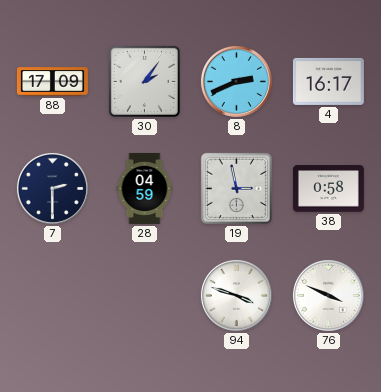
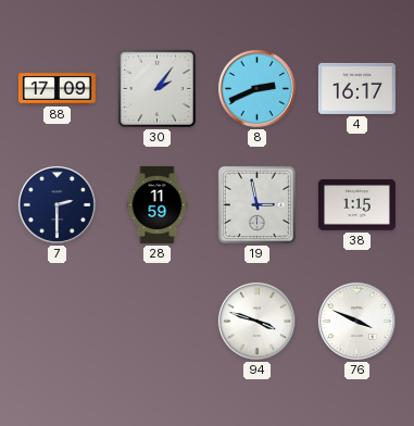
28: 04:59 -> 11:59 (158, 204)
38: 0:58 -> 1:15 (356, 205)
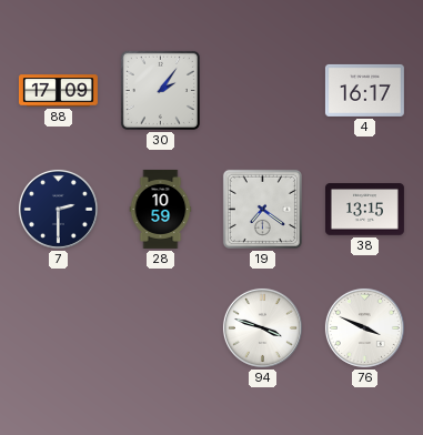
8: 2:41 -> none (256, 88)
28: 11:59 -> 10:59 (161, 209)
19: 2:58 -> 7:21 (262, 209)
38: 1:15 -> 13:15 (364, 210)
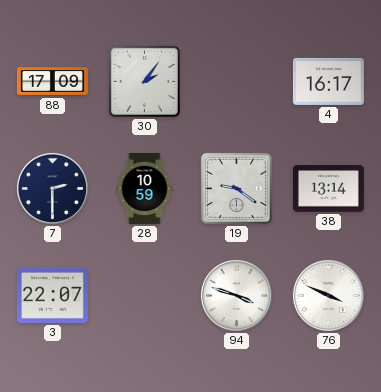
19: 7:21 -> 9:21 (236, 188)
38: 13:15 -> 13:14 (328, 189)
3: none -> 22:07 (52, 295)
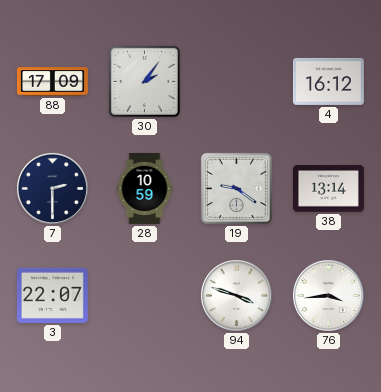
4: 16:17 -> 16:12 (328, 81)
76: 3:49 -> 3:44 (328, 295)
